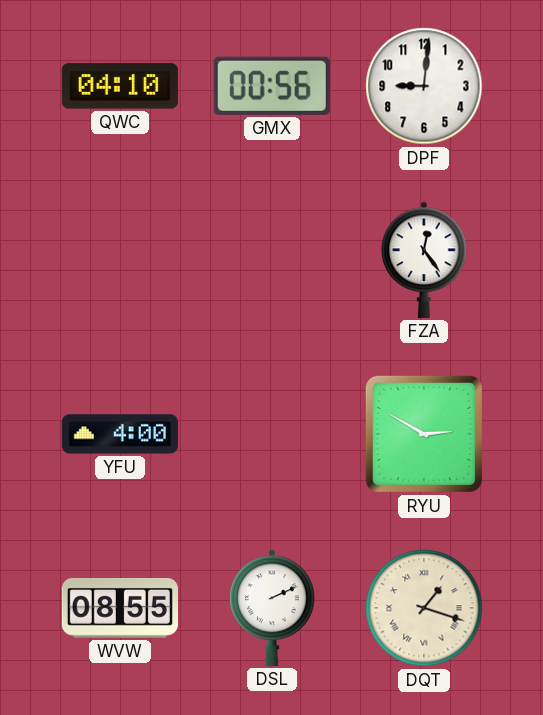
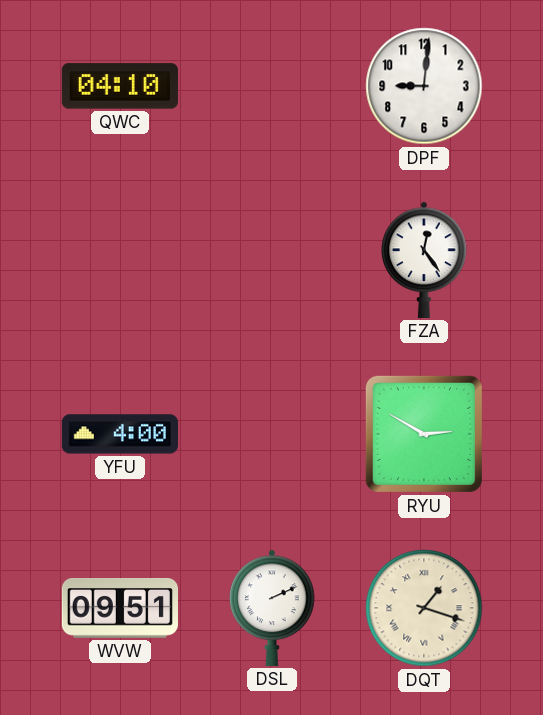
GMX: 00:56 -> none (272, 86)
WVW: 08:55 -> 09:51 (120, 609)
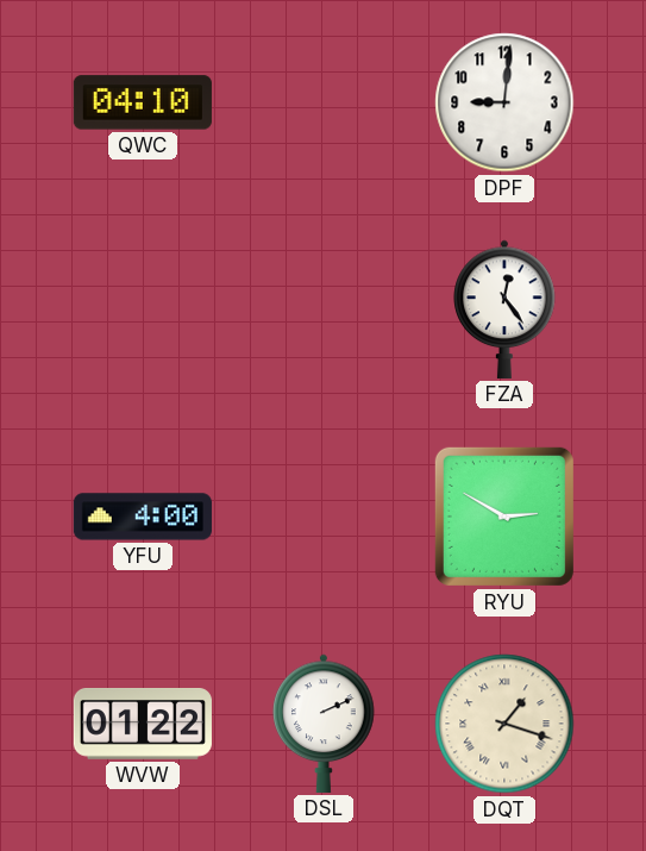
WVW: 09:51 -> 01:22 (143, 725)
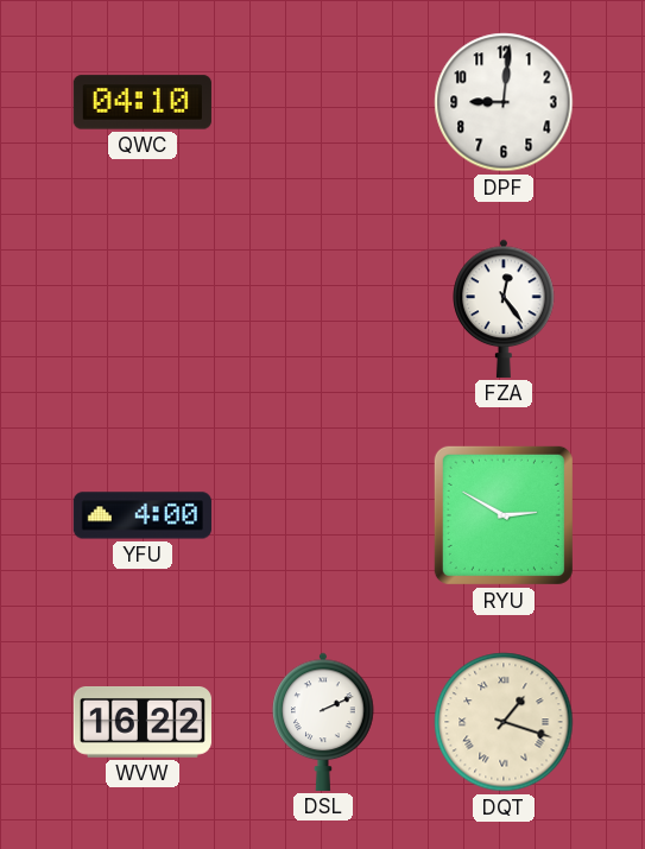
WVW: 01:22 -> 16:22 (143, 723)
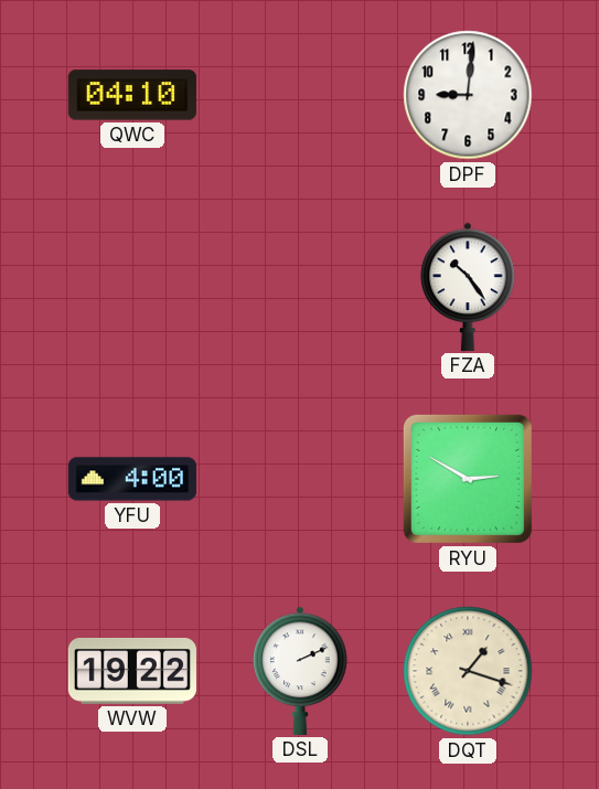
FZA: 12:24 -> 10:24 (468, 287)
WVW: 16:22 -> 19:22 (132, 672)
